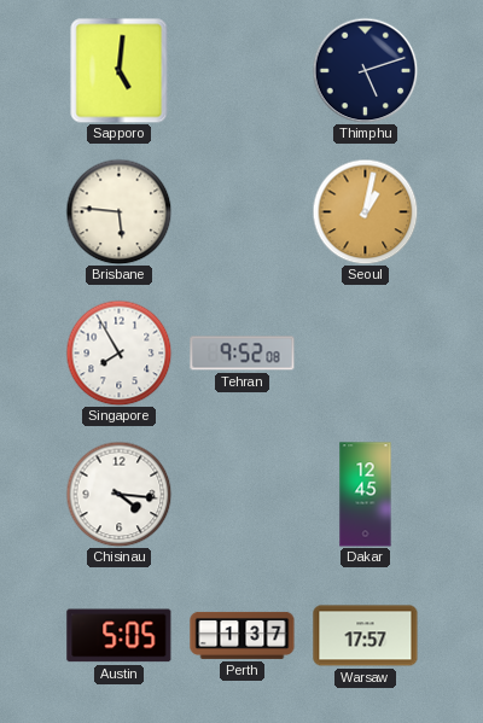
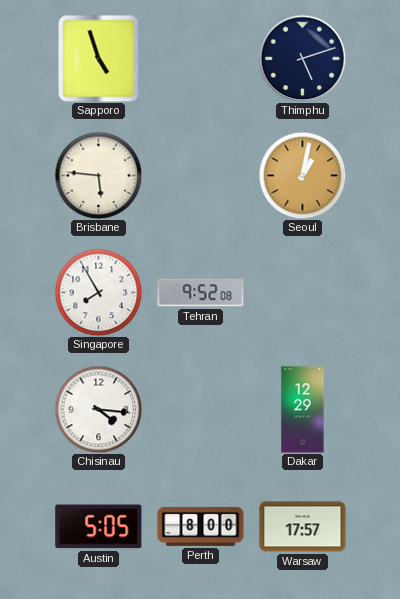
Sapporo: 5:01 -> 4:57 (99, 58)
Dakar: 12:45 -> 12:29 (303, 410)
Perth: 1:37 -> 8:00 (201, 526)
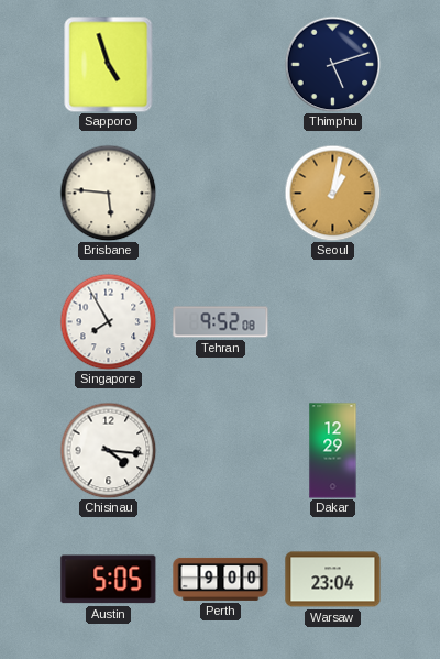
Perth: 8:00 -> 9:00 (221, 579)
Warsaw: 17:57 -> 23:04 (333, 580)
